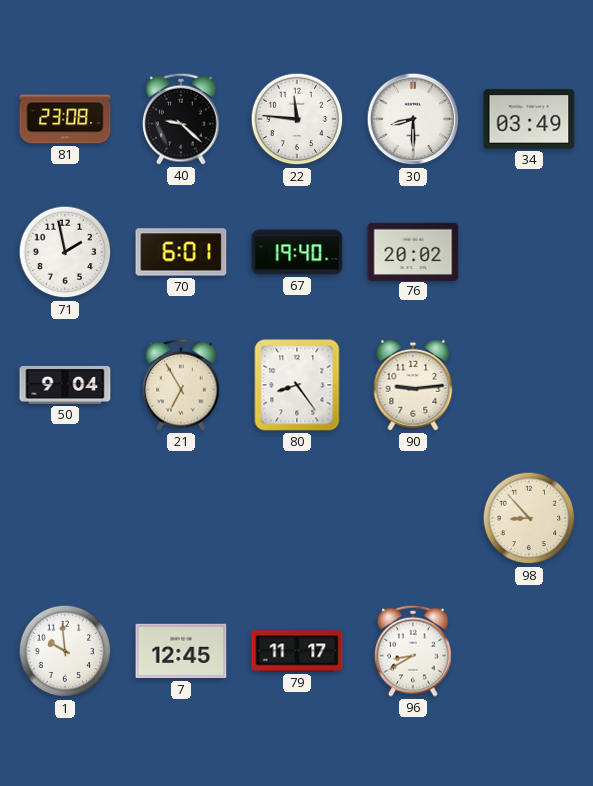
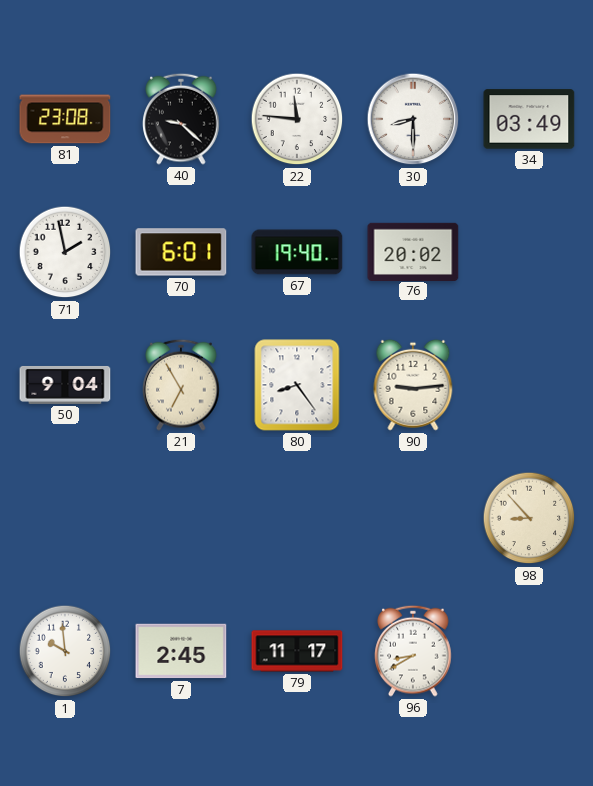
7: 12:45 -> 2:45 (181, 651)
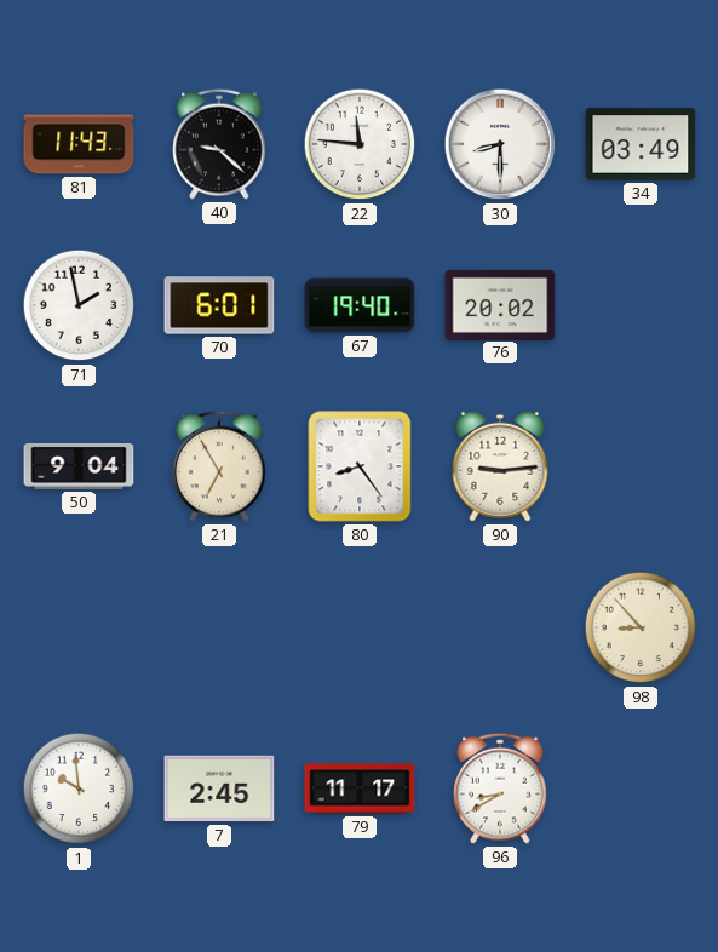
81: 23:08 -> 11:43 (79, 144)
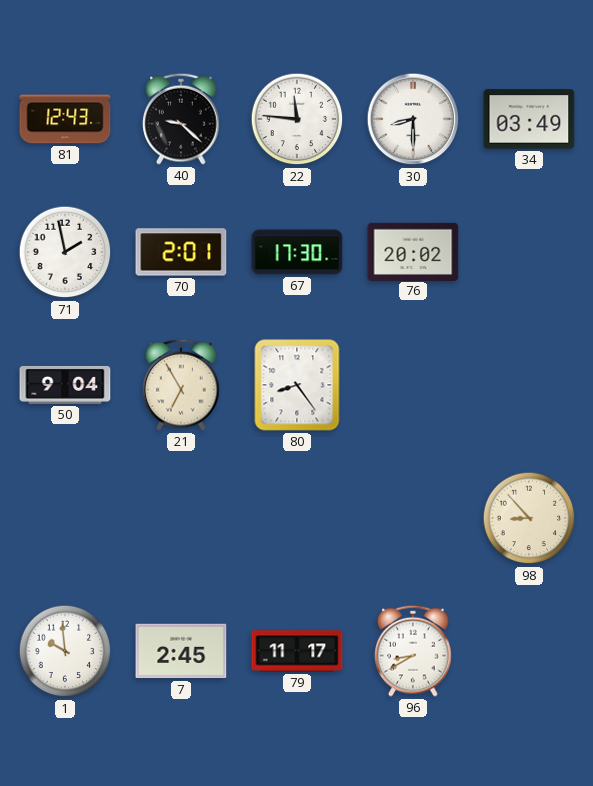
81: 11:43 -> 12:43 (65, 119)
70: 6:01 -> 2:01 (181, 252)
67: 19:40 -> 17:30 (297, 252)
90: 9:14 -> none (500, 466)
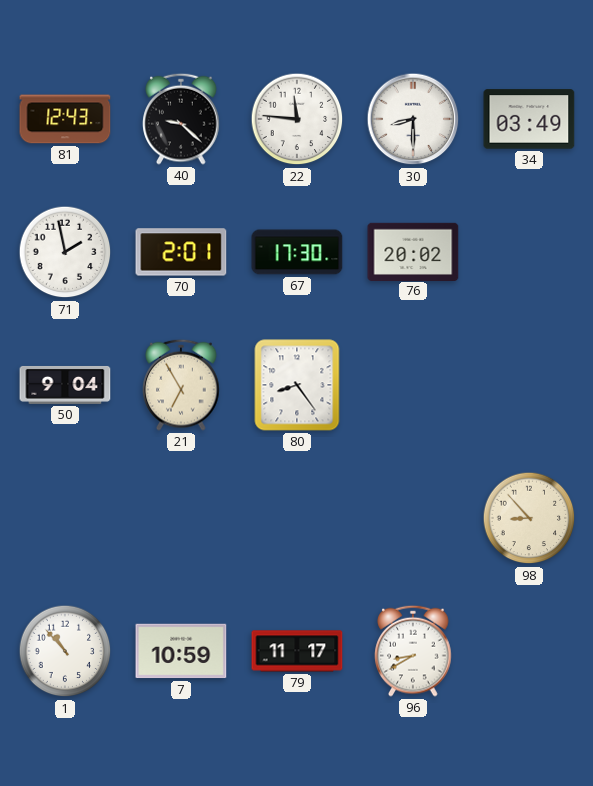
1: 9:59 -> 10:53 (65, 651)
7: 2:45 -> 10:59 (181, 651)
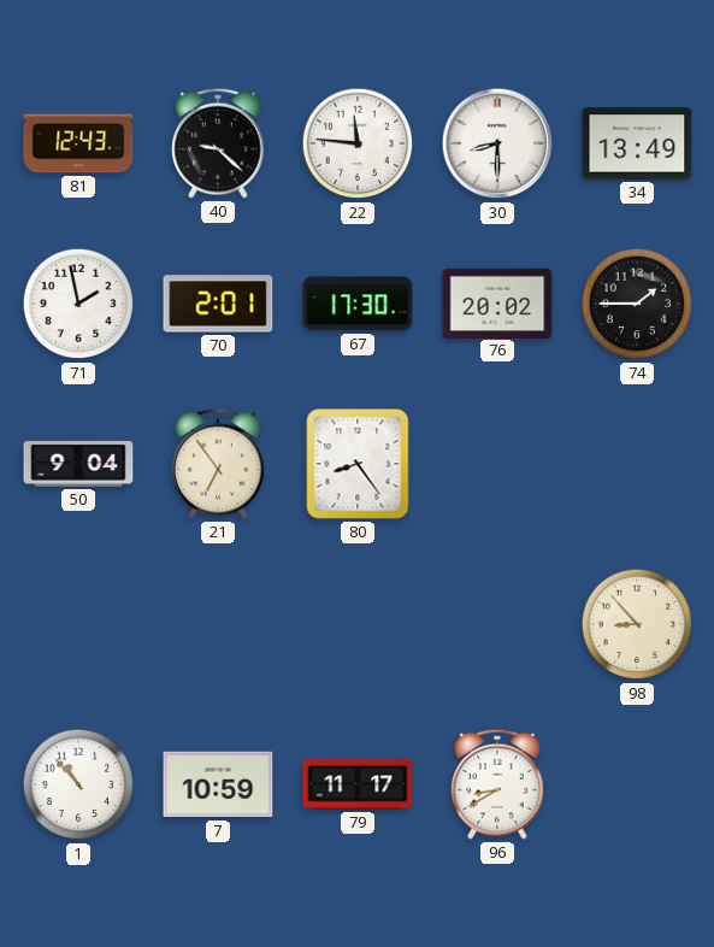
34: 03:49 -> 13:49 (637, 143)
74: none -> 1:45 (637, 304)
21: 6:55 -> 6:54 (218, 464)
